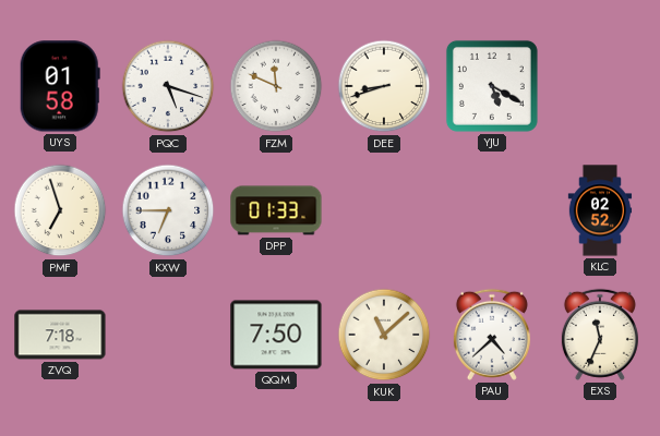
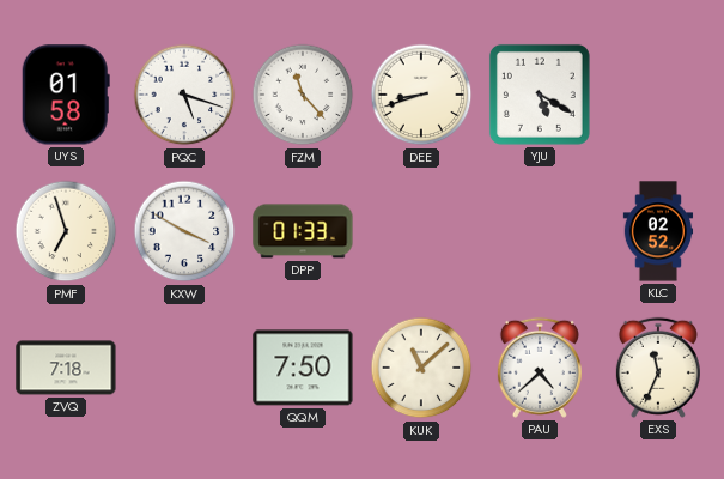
FZM: 11:49 -> 11:23 (303, 95)
KXW: 6:45 -> 3:50 (184, 231)
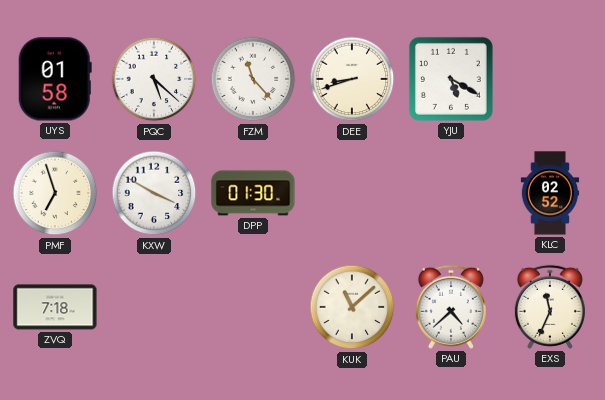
PQC: 5:18 -> 5:22 (154, 79)
DPP: 01:33 -> 01:30 (253, 193)
QQM: 7:50 -> none (303, 368)
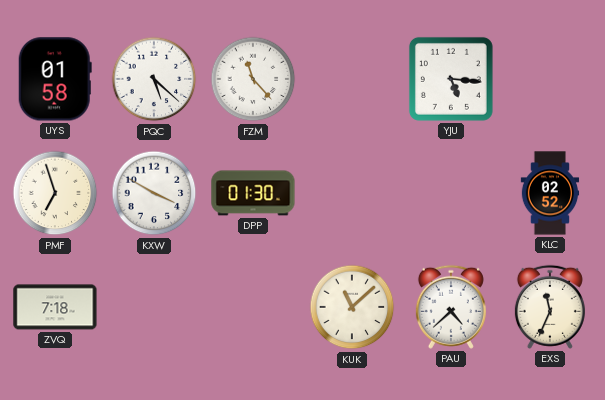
DEE: 8:42 -> none (352, 79)
YJU: 5:20 -> 5:16 (451, 79)
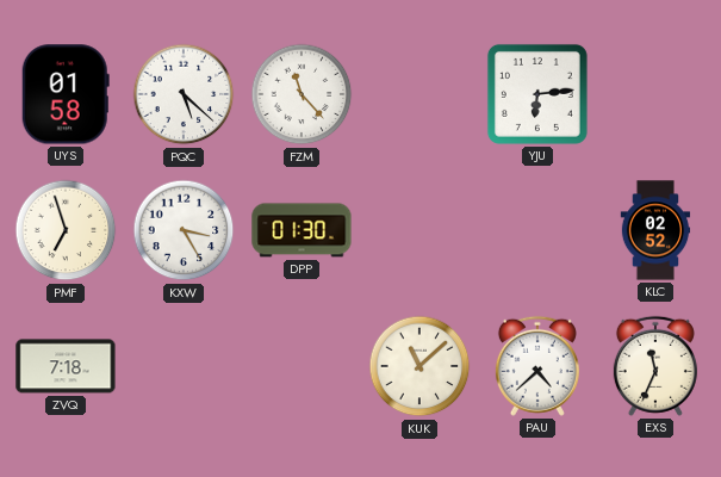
YJU: 5:16 -> 6:14 (537, 94)
KXW: 3:50 -> 3:25 (184, 230)
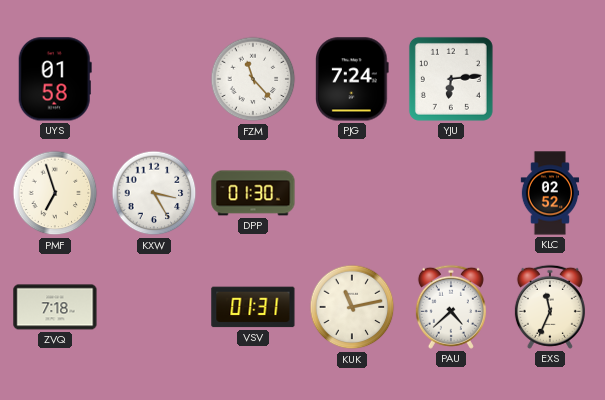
PQC: 5:22 -> none (184, 94)
PJG: none -> 7:24 (353, 79)
VSV: none -> 01:31 (253, 307)
KUK: 11:08 -> 11:13 (352, 307)
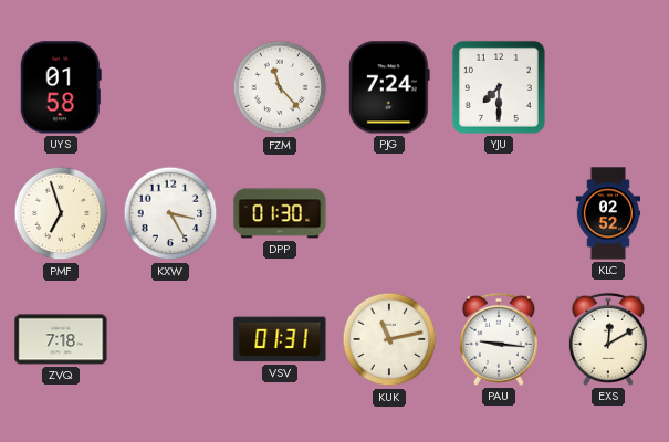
YJU: 6:14 -> 7:30 (499, 87)
PAU: 4:38 -> 9:16 (499, 339)
EXS: 11:34 -> 12:10 (608, 339)
